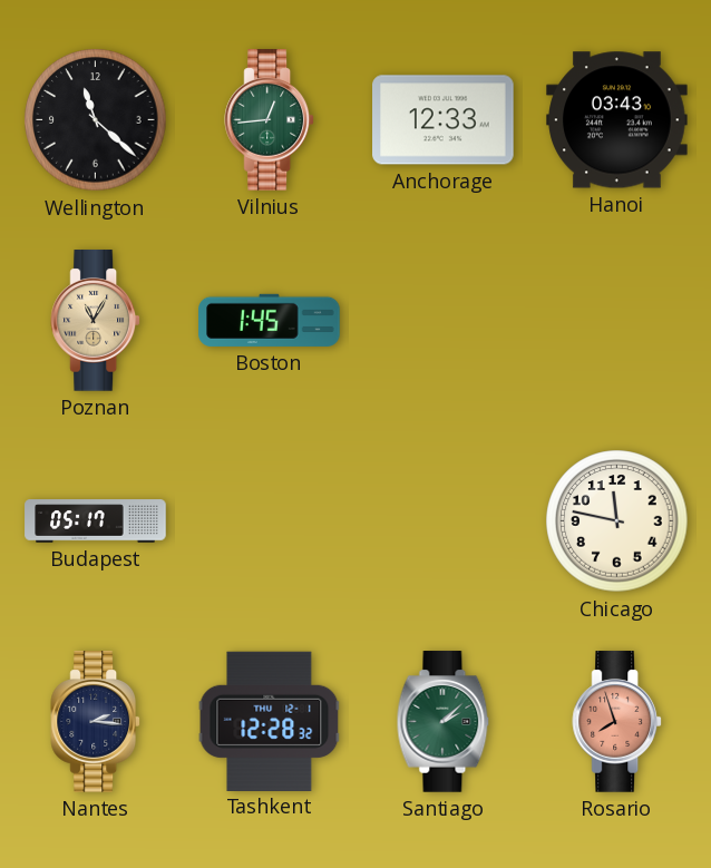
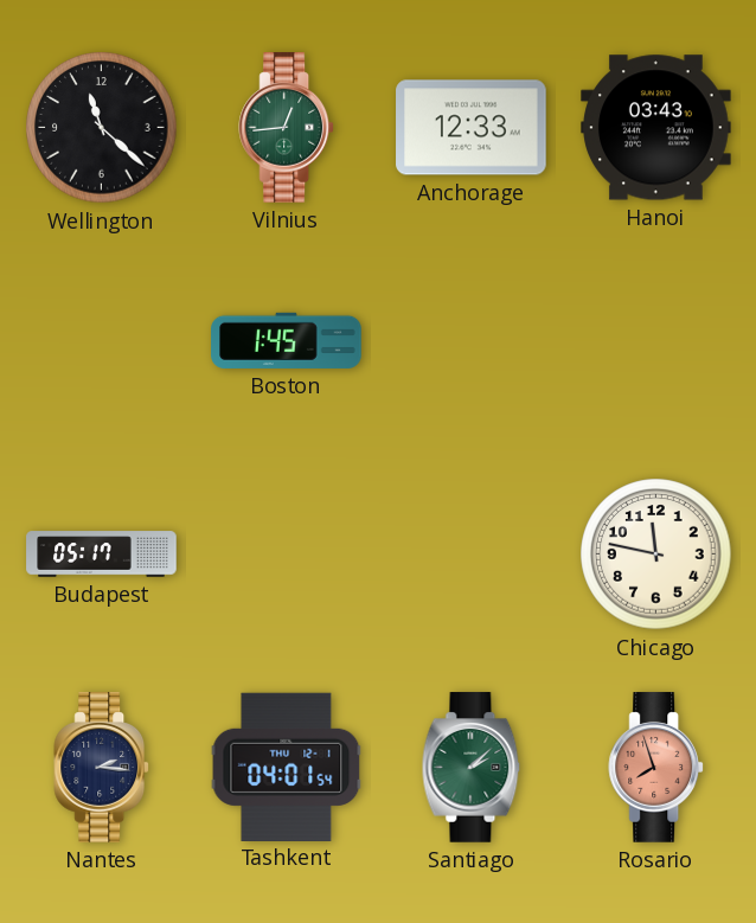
Poznan: 11:05 -> none (96, 321)
Tashkent: 12:28 -> 04:01 (287, 767)
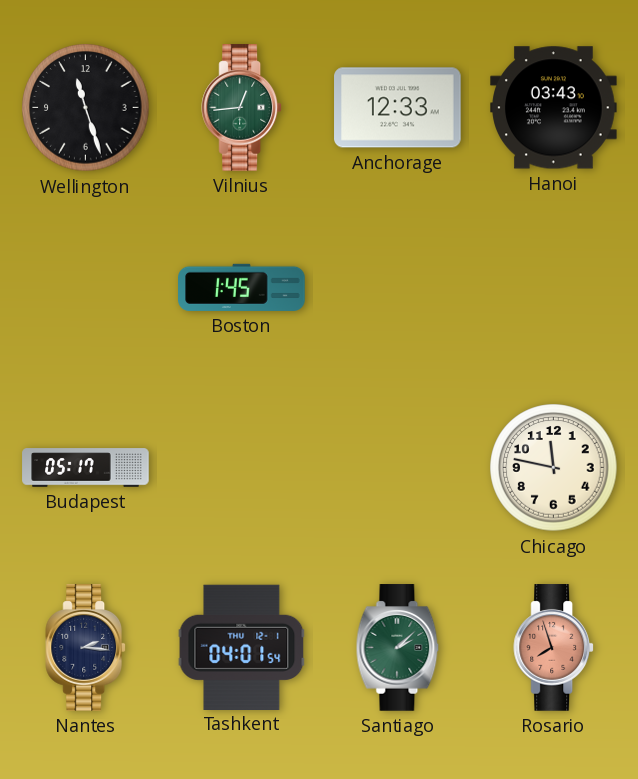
Wellington: 11:22 -> 11:27 (86, 108)
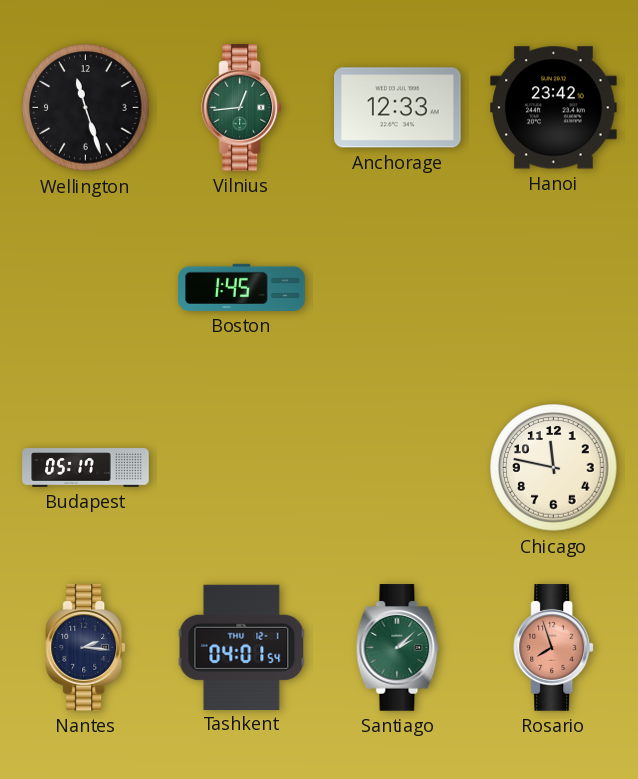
Hanoi: 03:43 -> 23:42 (554, 108)
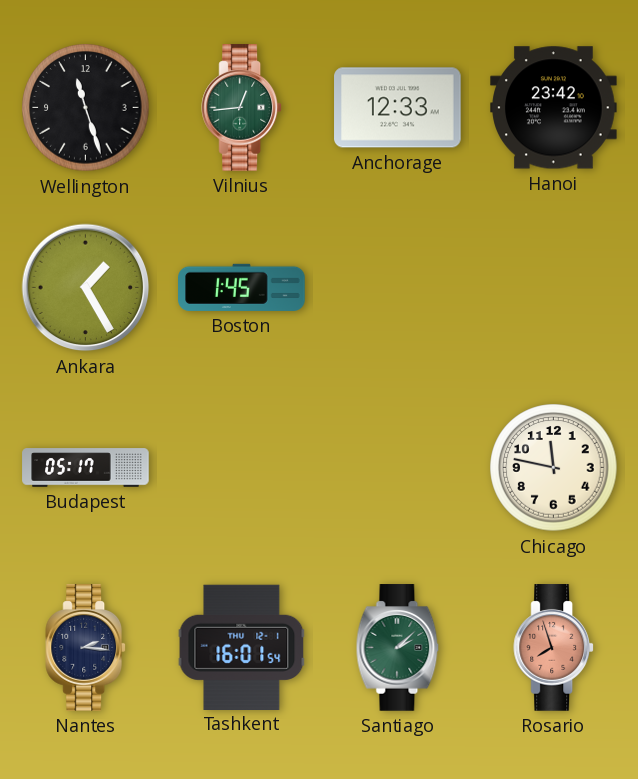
Ankara: none -> 1:25 (86, 288)
Tashkent: 04:01 -> 16:01 (242, 647)
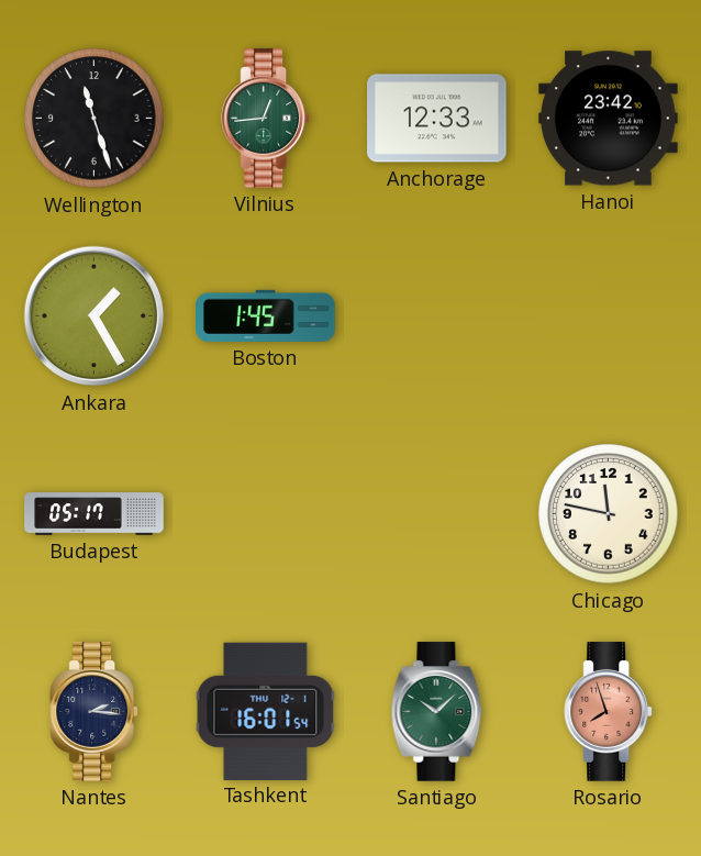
Santiago: 2:08 -> 10:08 (437, 712)
